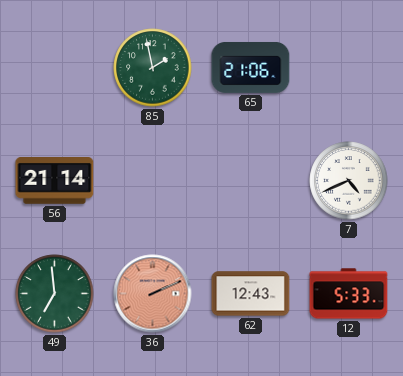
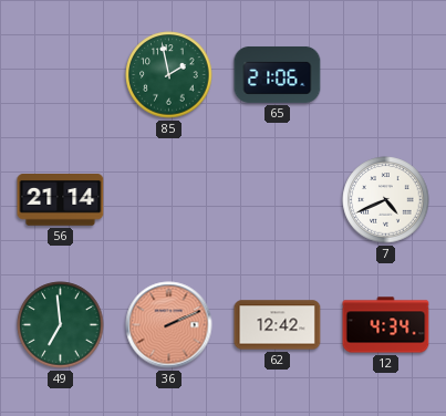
62: 12:43 -> 12:42 (278, 325)
12: 5:33 -> 4:34 (386, 325)
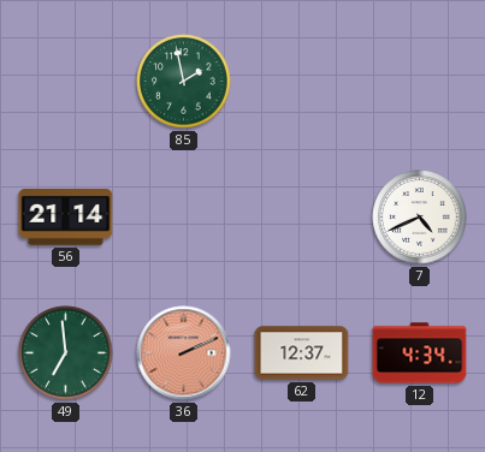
65: 21:06 -> none (278, 74)
62: 12:42 -> 12:37 (302, 353)
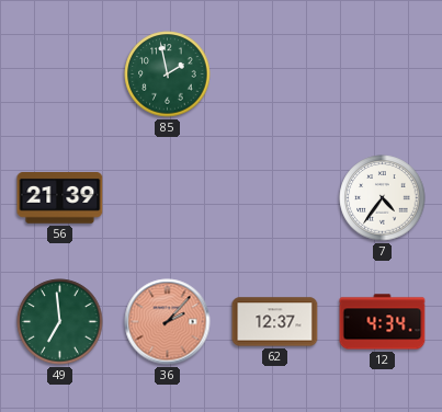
56: 21:14 -> 21:39 (60, 198)
7: 4:41 -> 4:36 (383, 198)
36: 2:11 -> 2:07 (168, 322)
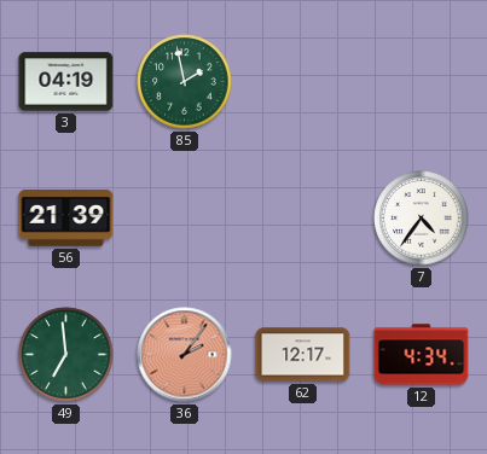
3: none -> 04:19 (66, 82)
36: 2:07 -> 2:06 (185, 355)
62: 12:37 -> 12:17 (303, 355)
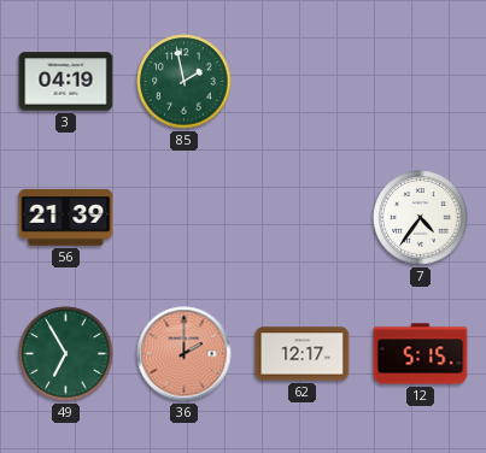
49: 6:59 -> 6:55 (66, 354)
36: 2:06 -> 2:00 (185, 354)
12: 4:34 -> 5:15 (421, 354)
